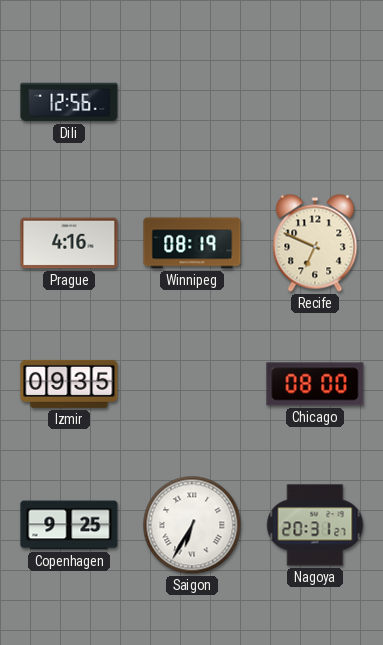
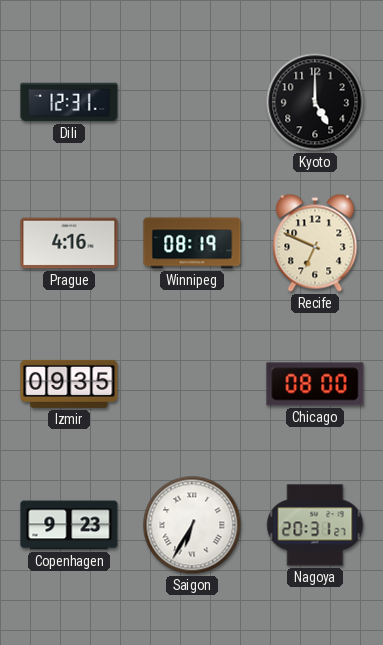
Dili: 12:56 -> 12:31 (69, 102)
Kyoto: none -> 5:00 (315, 102)
Copenhagen: 9:25 -> 9:23 (69, 525)
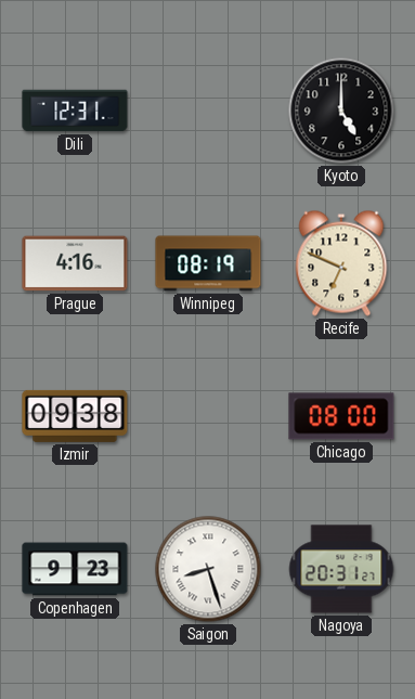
Izmir: 09:35 -> 09:38 (75, 416)
Saigon: 6:35 -> 8:27 (208, 569)
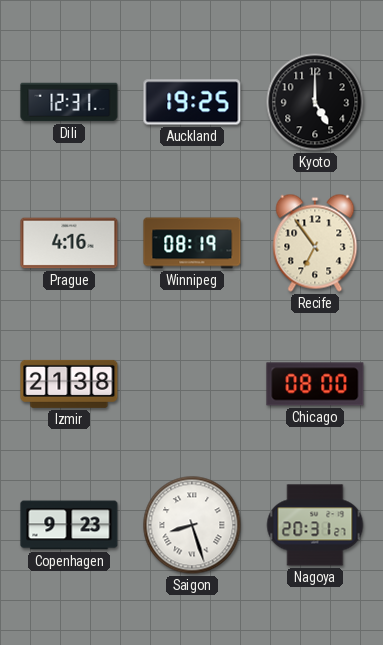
Auckland: none -> 19:25 (192, 102)
Recife: 6:49 -> 6:54 (315, 243)
Izmir: 09:38 -> 21:38 (69, 384)
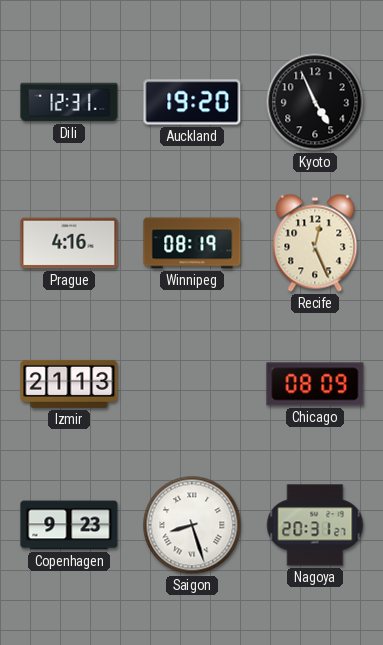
Auckland: 19:25 -> 19:20 (192, 102)
Kyoto: 5:00 -> 4:56 (315, 102)
Recife: 6:54 -> 12:26 (315, 243)
Izmir: 21:38 -> 21:13 (69, 384)
Chicago: 08:00 -> 08:09 (315, 384)
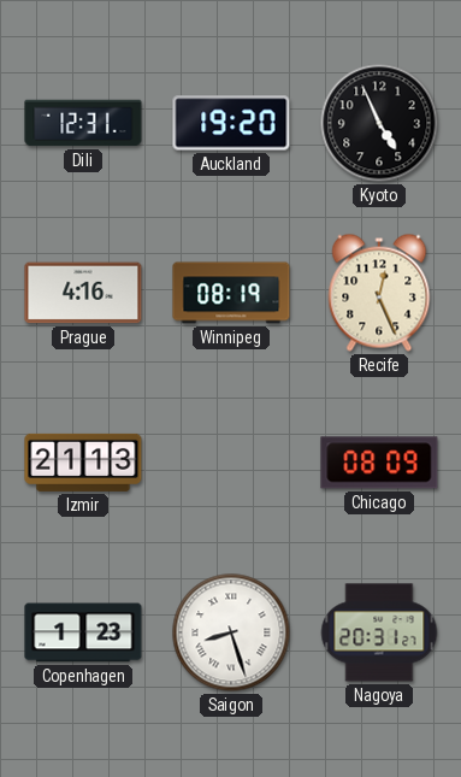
Copenhagen: 9:23 -> 1:23 (83, 632)
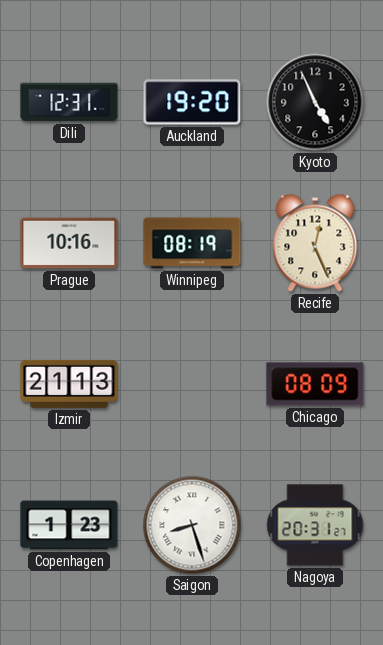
Prague: 4:16 -> 10:16 (69, 243)
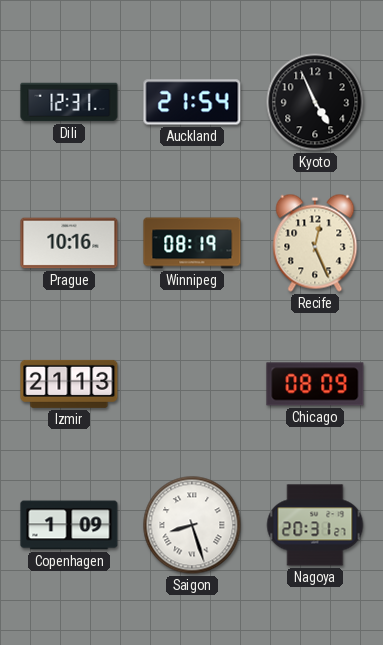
Auckland: 19:20 -> 21:54 (192, 102)
Copenhagen: 1:23 -> 1:09 (69, 525)
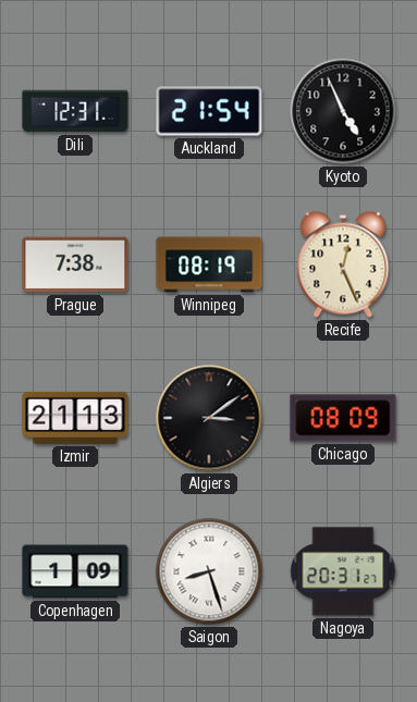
Prague: 10:16 -> 7:38 (75, 264)
Algiers: none -> 3:09 (209, 418)
